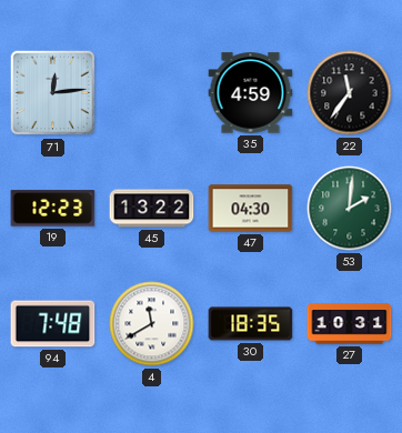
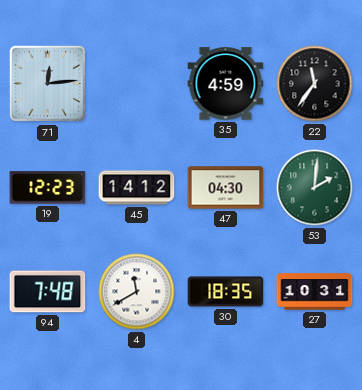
45: 13:22 -> 14:12 (137, 188)
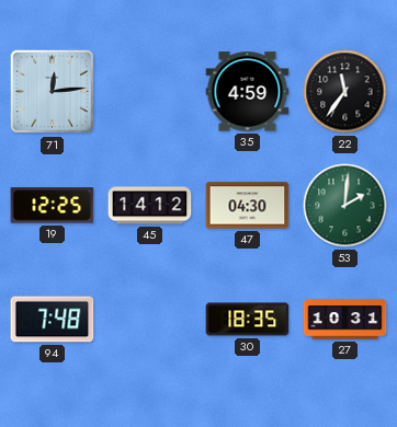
19: 12:23 -> 12:25 (53, 206)
4: 11:40 -> none (137, 292)
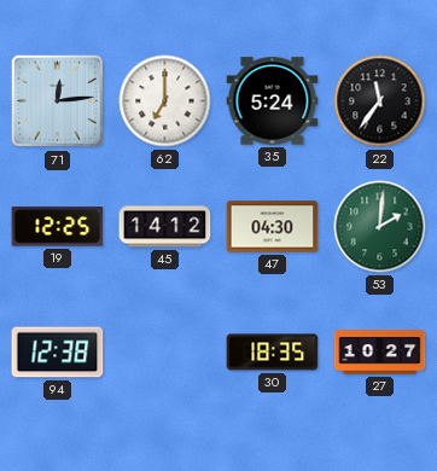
62: none -> 7:00 (165, 101)
35: 4:59 -> 5:24 (273, 101)
94: 7:48 -> 12:38 (58, 353)
27: 10:31 -> 10:27 (380, 353)
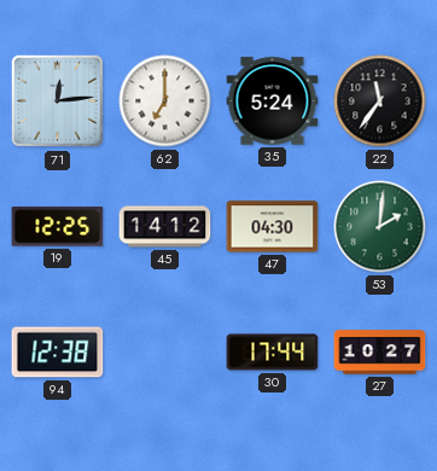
30: 18:35 -> 17:44 (273, 353)
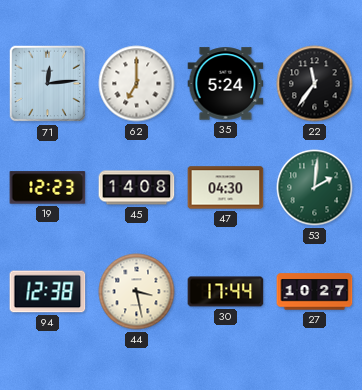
19: 12:25 -> 12:23 (48, 188)
45: 14:12 -> 14:08 (137, 188)
44: none -> 3:28 (137, 292)
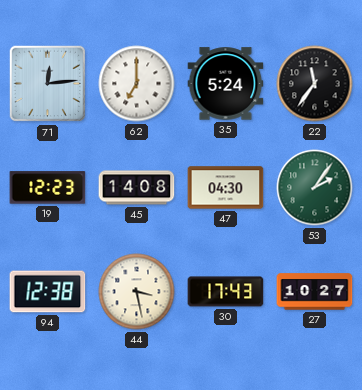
53: 2:01 -> 2:06 (315, 188)
30: 17:44 -> 17:43 (226, 292)
